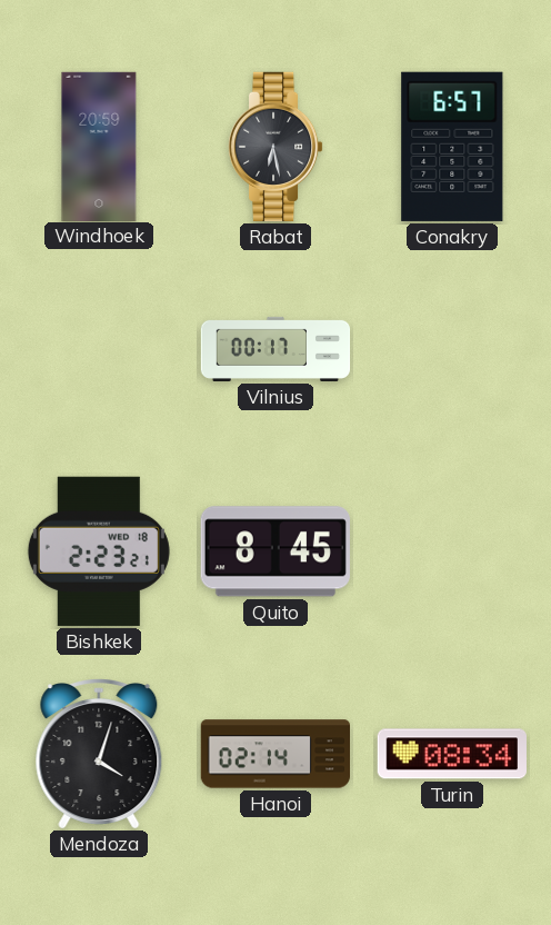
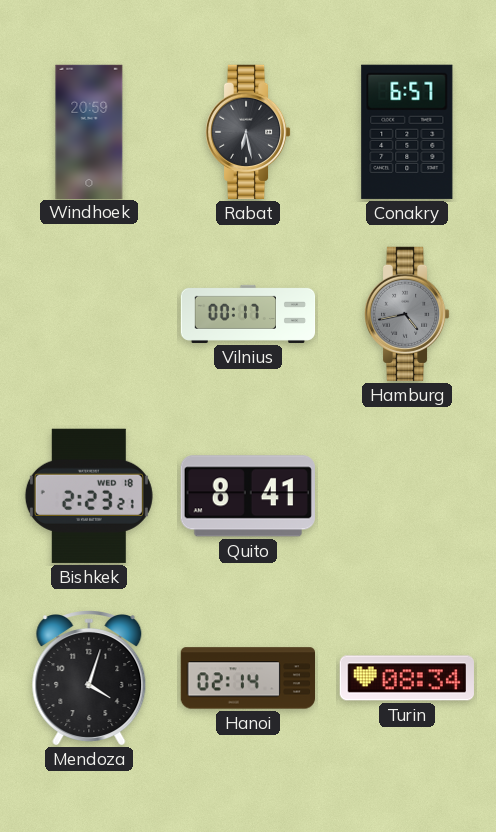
Hamburg: none -> 4:43 (407, 314)
Quito: 8:45 -> 8:41 (248, 496)
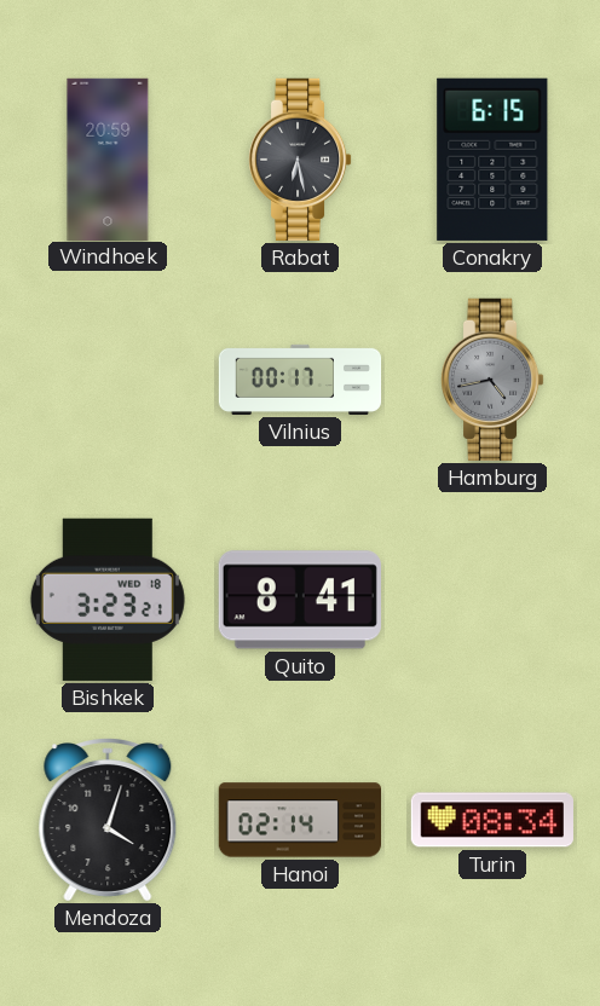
Conakry: 6:57 -> 6:15 (492, 160)
Bishkek: 2:23 -> 3:23 (108, 600)
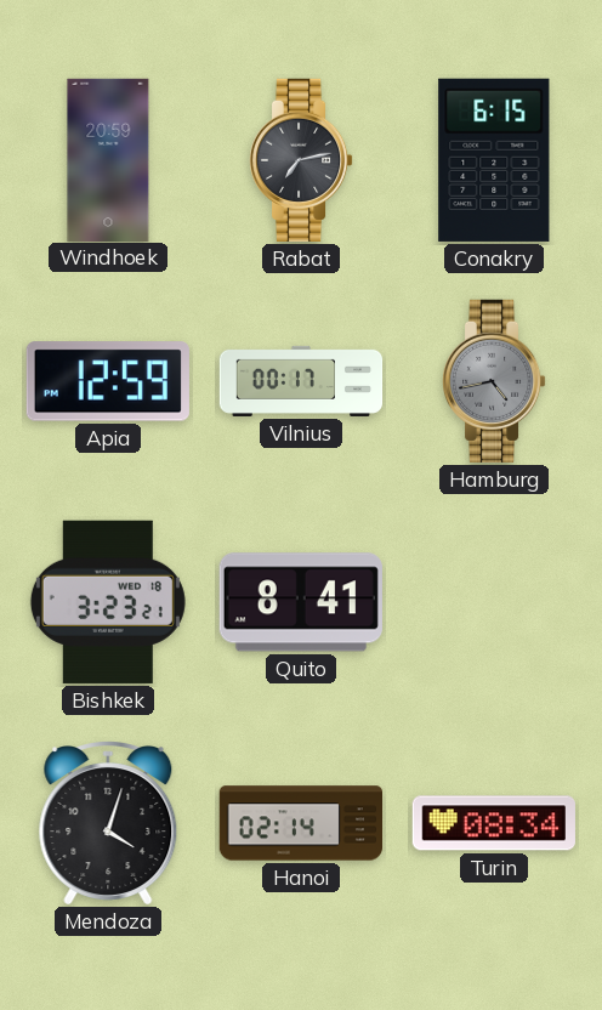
Rabat: 6:28 -> 7:13 (301, 160)
Apia: none -> 12:59 (108, 381)
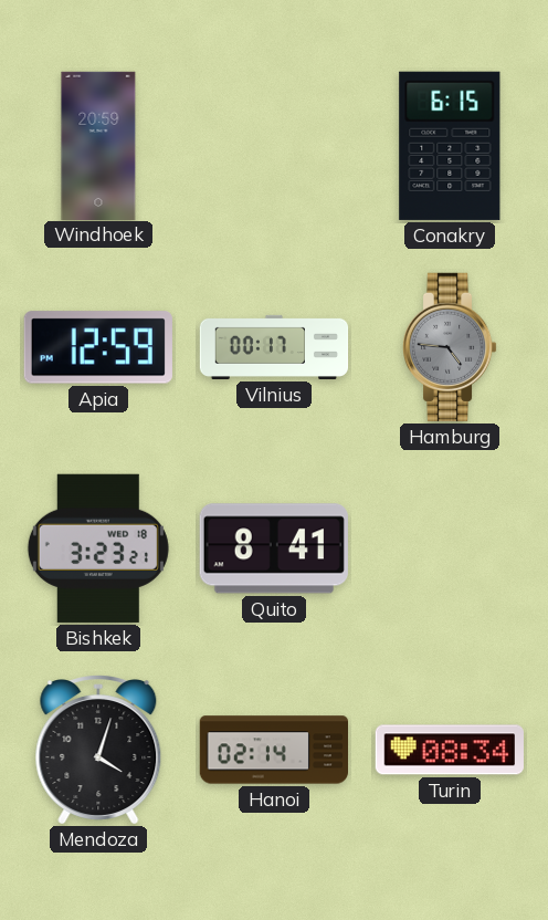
Rabat: 7:13 -> none (301, 160)
Hamburg: 4:43 -> 4:46 (450, 347)
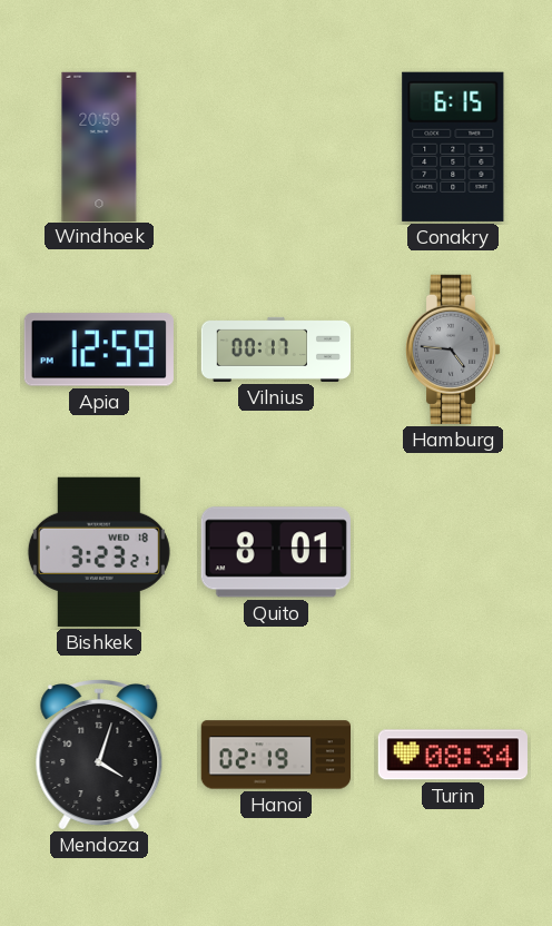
Quito: 8:41 -> 8:01 (276, 552)
Hanoi: 02:14 -> 02:19 (275, 755)
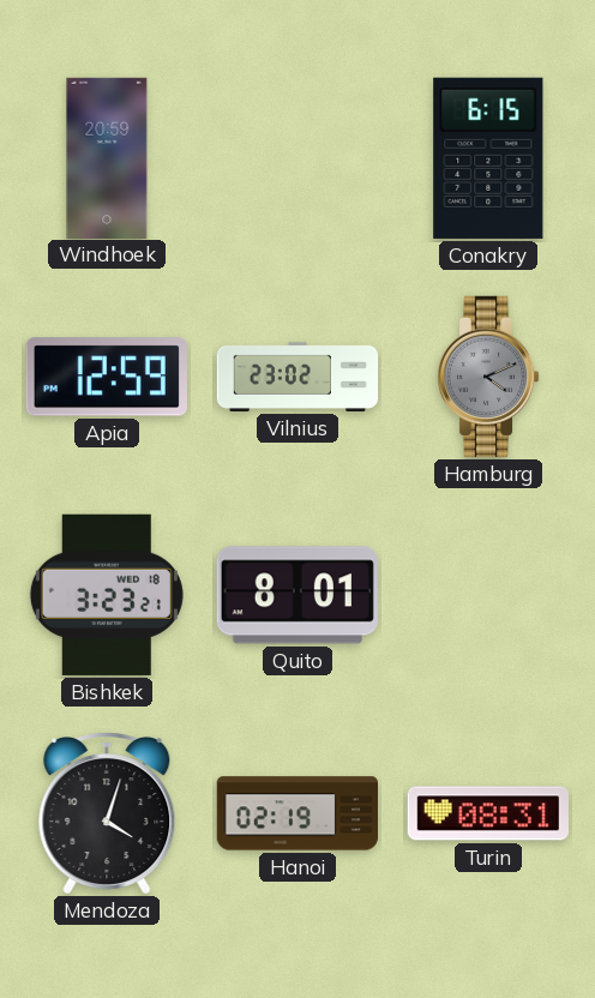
Vilnius: 00:17 -> 23:02 (297, 377)
Hamburg: 4:46 -> 4:11 (488, 377)
Turin: 08:34 -> 08:31 (488, 813)
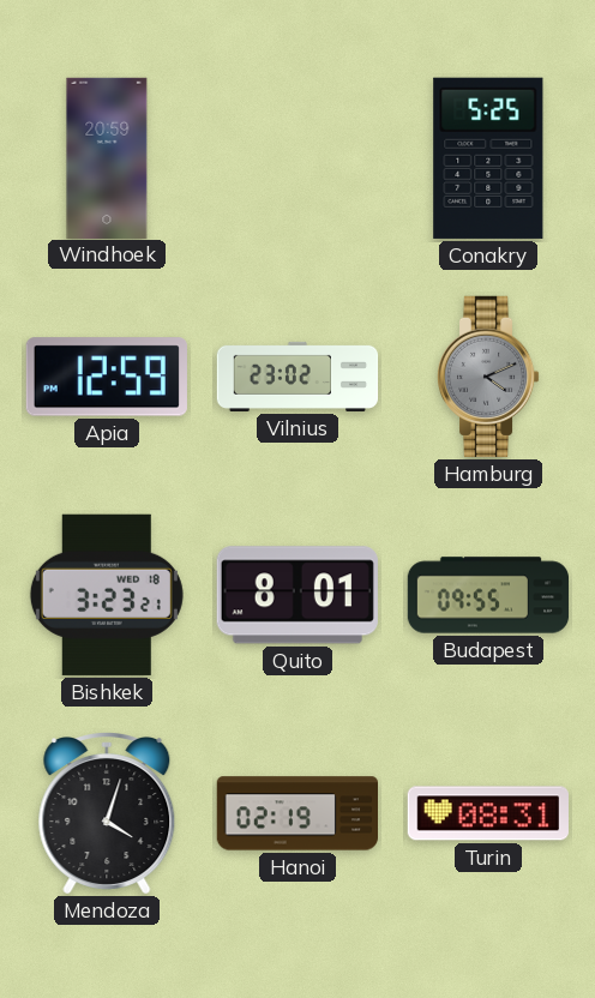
Conakry: 6:15 -> 5:25 (488, 158)
Budapest: none -> 09:55 (488, 595)
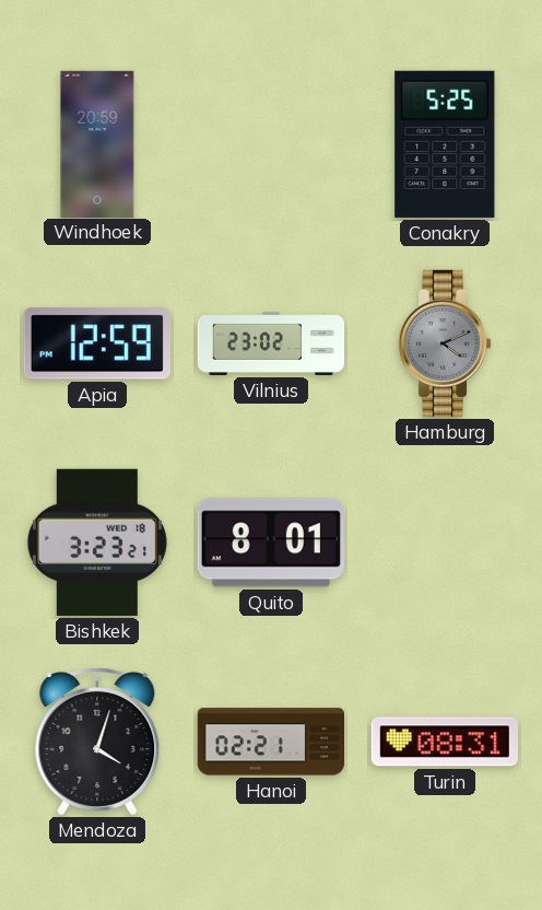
Budapest: 09:55 -> none (488, 595)
Hanoi: 02:19 -> 02:21 (270, 742)
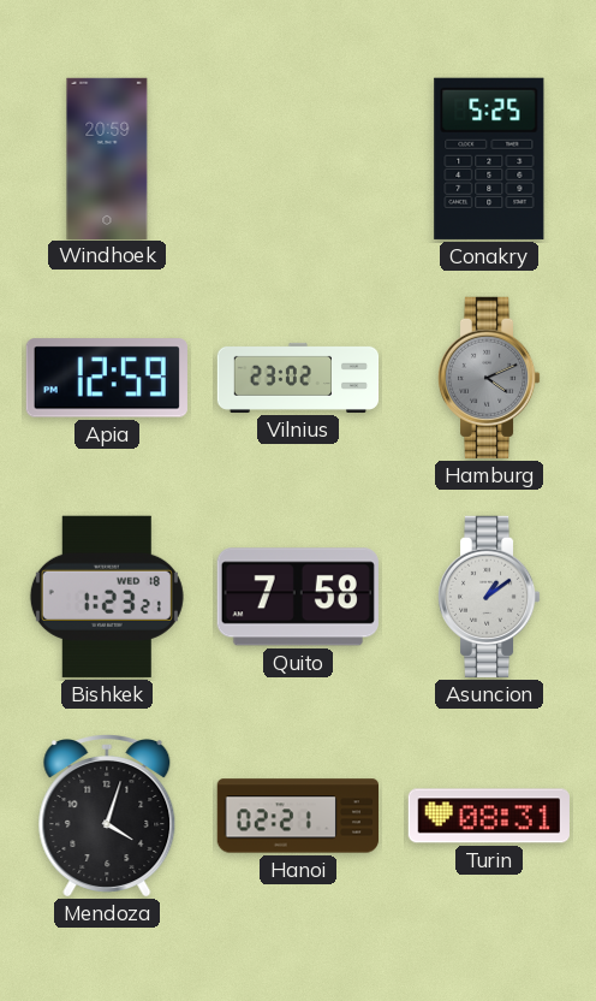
Bishkek: 3:23 -> 1:23 (107, 597)
Quito: 8:01 -> 7:58 (298, 597)
Asuncion: none -> 1:09 (489, 597)
